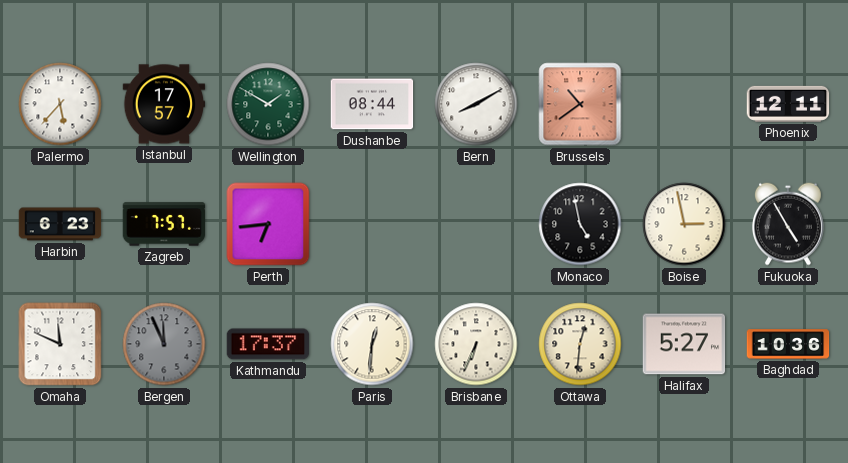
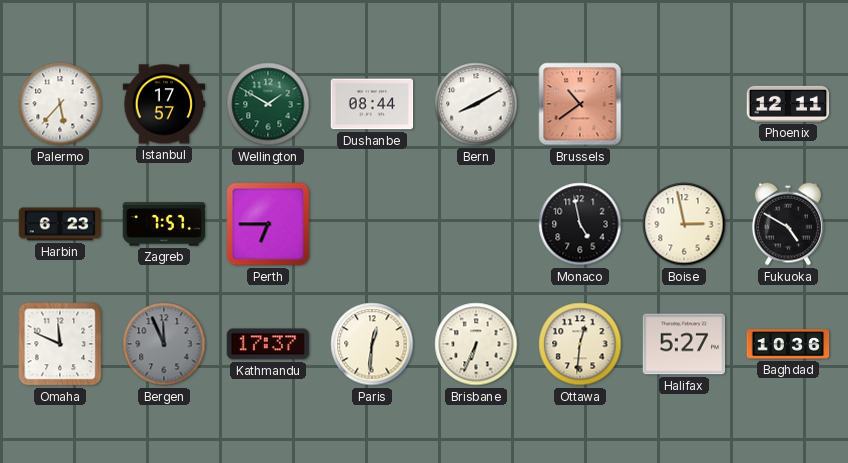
Perth: 6:44 -> 6:45 (268, 224)
Fukuoka: 4:55 -> 4:50 (788, 224)
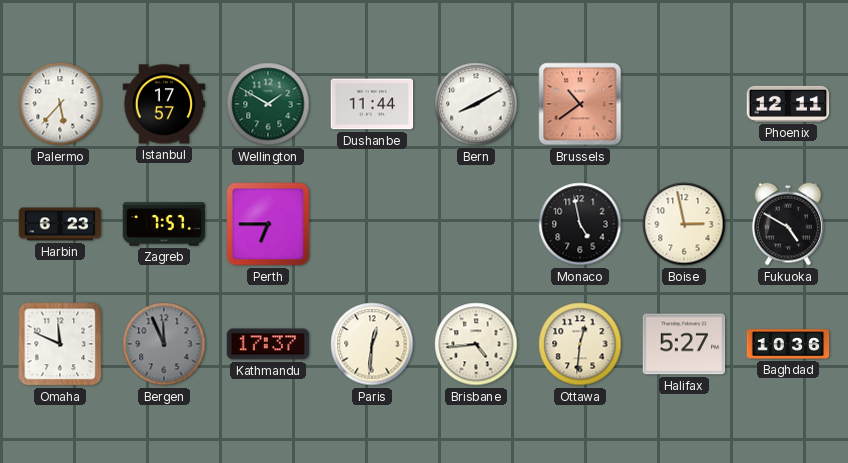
Dushanbe: 08:44 -> 11:44 (372, 104)
Brisbane: 6:34 -> 4:44 (476, 344)
